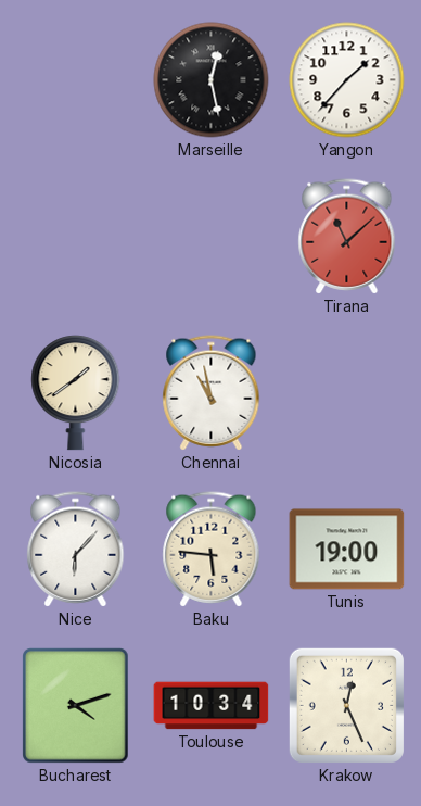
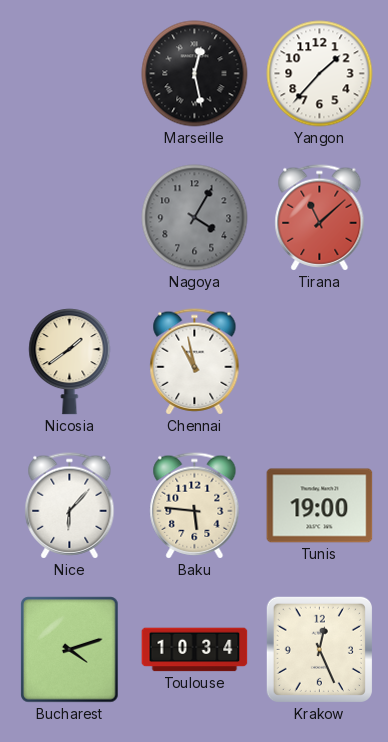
Nagoya: none -> 4:05 (195, 218)
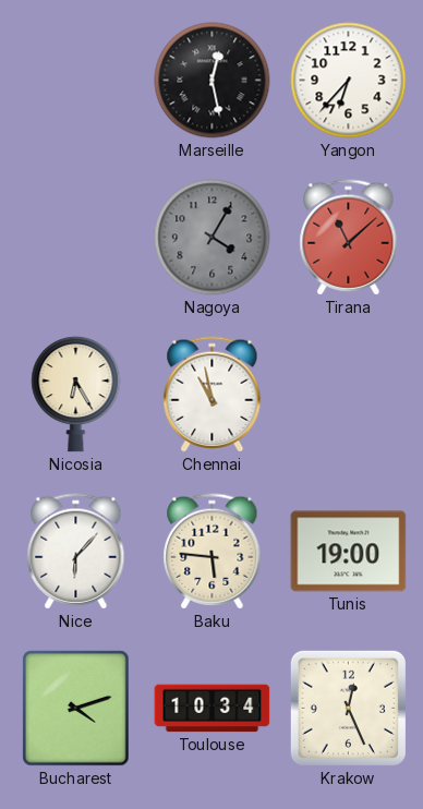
Yangon: 1:37 -> 6:37 (349, 81)
Nicosia: 1:39 -> 6:25 (76, 395)
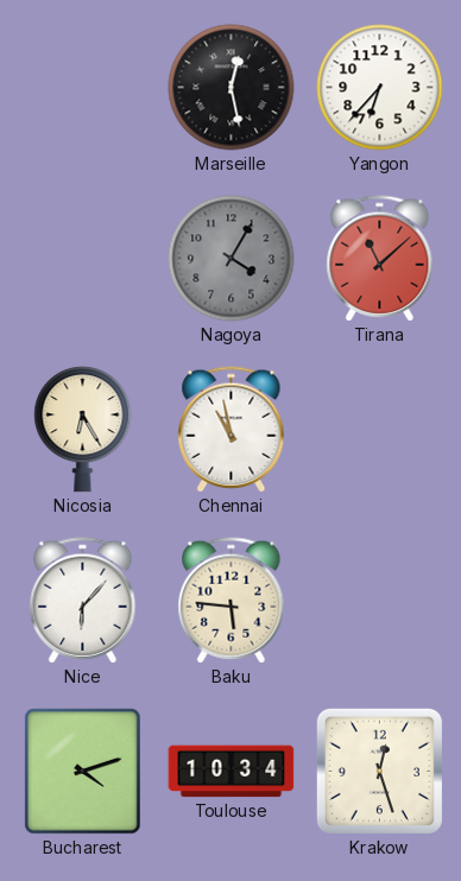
Tunis: 19:00 -> none (349, 552)
Krakow: 12:26 -> 12:27 (379, 771)
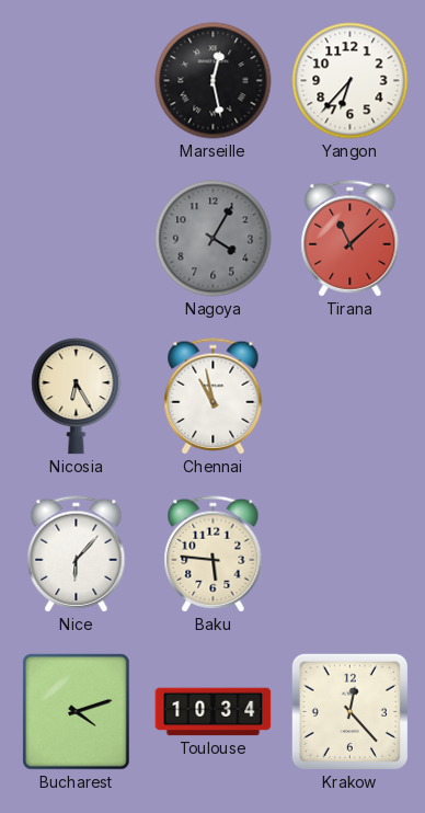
Krakow: 12:27 -> 12:23 (349, 711)
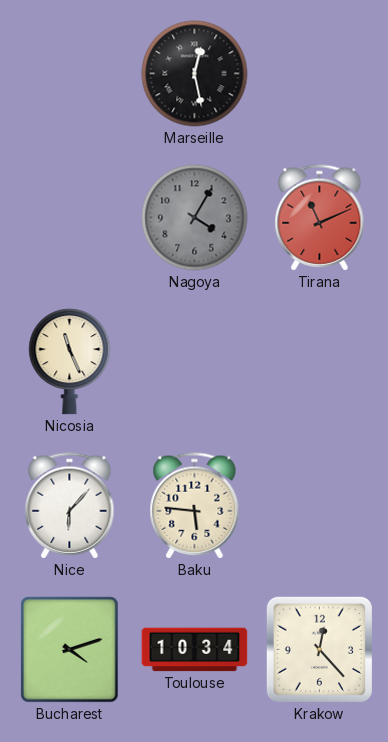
Yangon: 6:37 -> none (351, 81)
Tirana: 11:08 -> 11:11 (320, 218)
Nicosia: 6:25 -> 11:26 (70, 362)
Chennai: 10:58 -> none (214, 397)
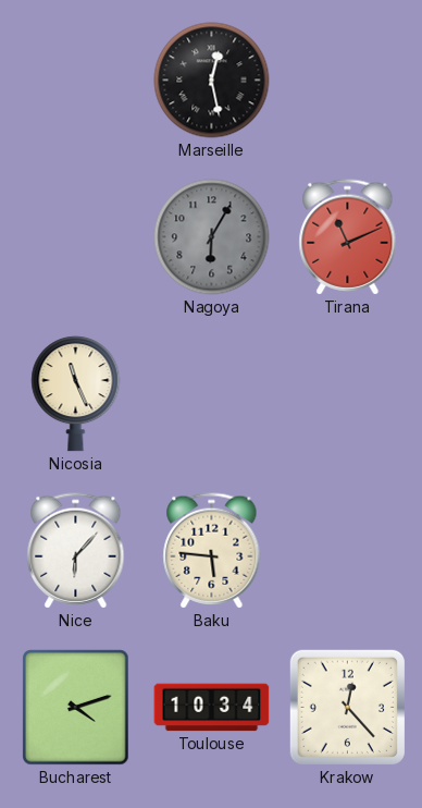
Nagoya: 4:05 -> 6:05 (212, 237)
